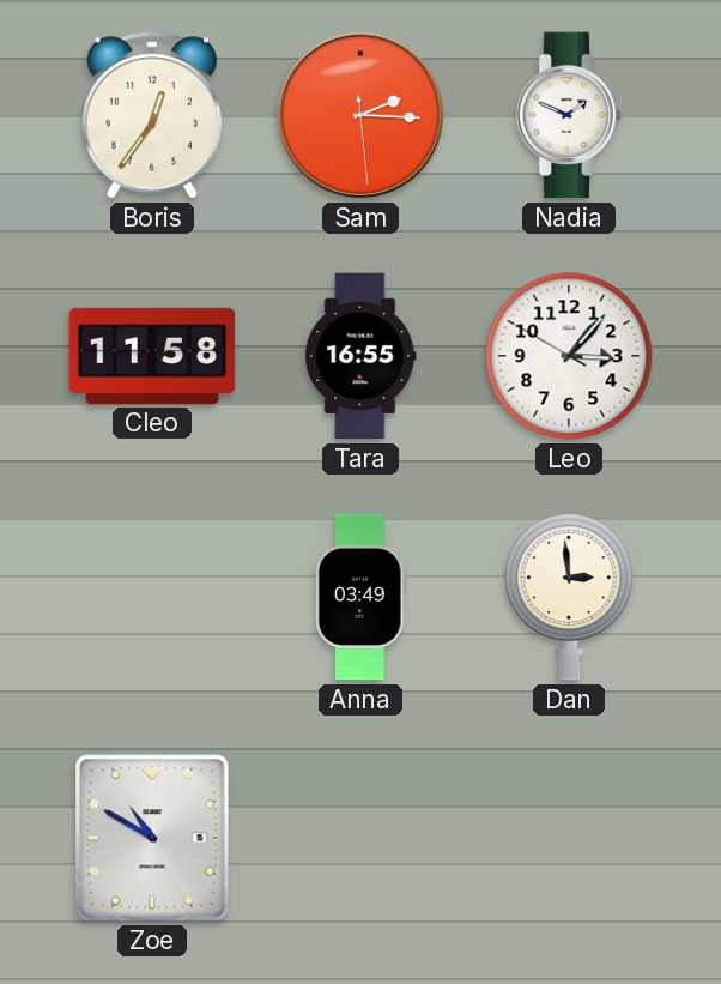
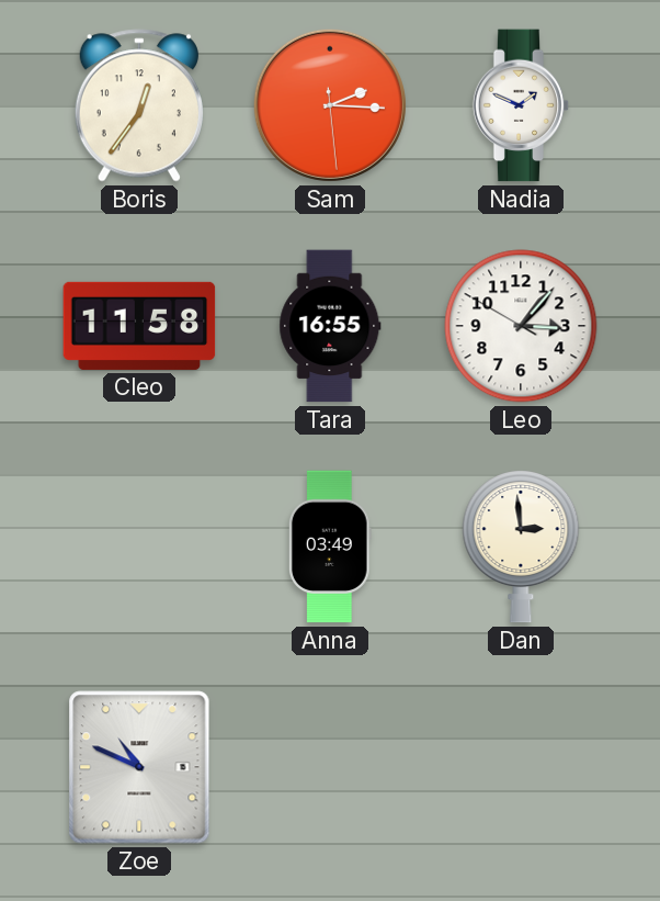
Zoe: 10:50 -> 10:49 (139, 767)
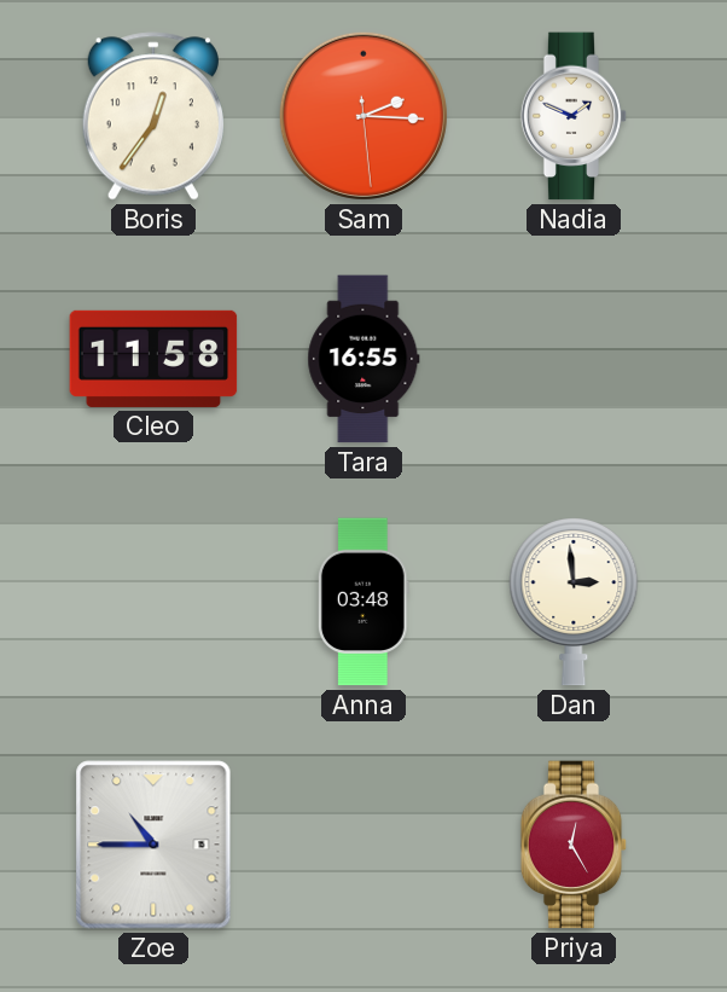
Leo: 3:06 -> none (521, 326)
Anna: 03:49 -> 03:48 (363, 602)
Zoe: 10:49 -> 10:45 (153, 845)
Priya: none -> 12:25 (574, 845)
